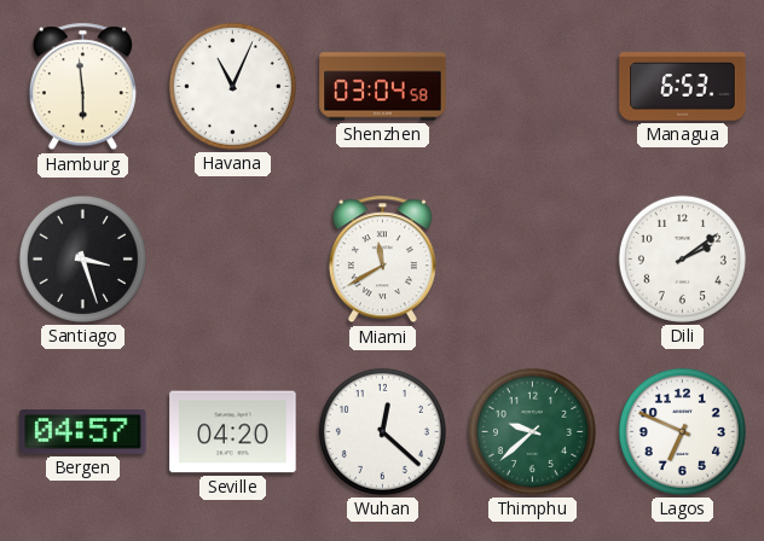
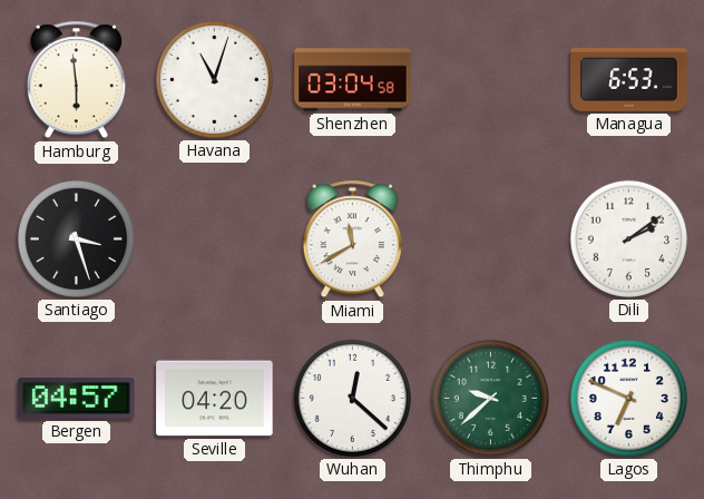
Havana: 11:04 -> 11:03 (214, 79)
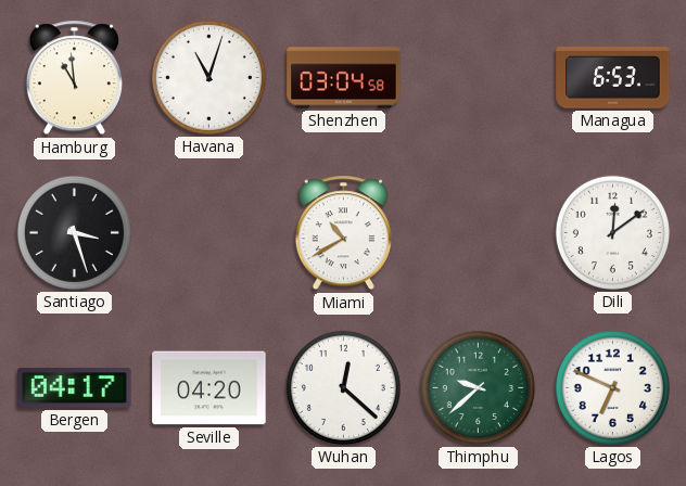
Hamburg: 5:59 -> 10:59 (74, 78)
Miami: 11:40 -> 10:40 (343, 233)
Dili: 2:09 -> 12:09 (612, 232)
Bergen: 04:57 -> 04:17 (75, 388)
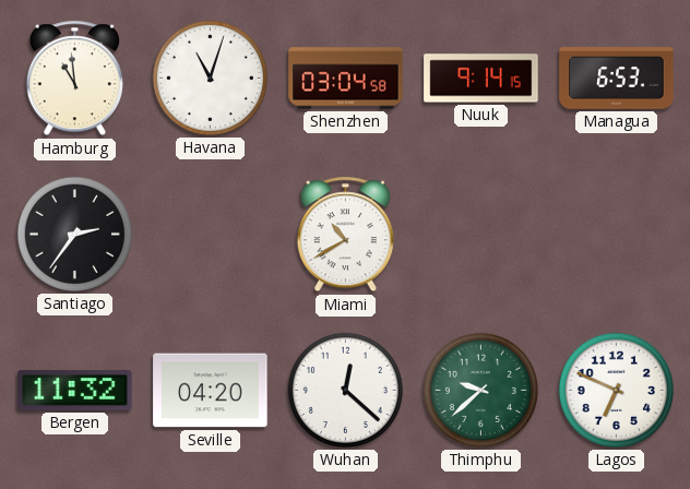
Nuuk: none -> 9:14 (481, 79)
Santiago: 3:27 -> 2:36 (74, 234)
Dili: 12:09 -> none (612, 232)
Bergen: 04:17 -> 11:32 (75, 391)
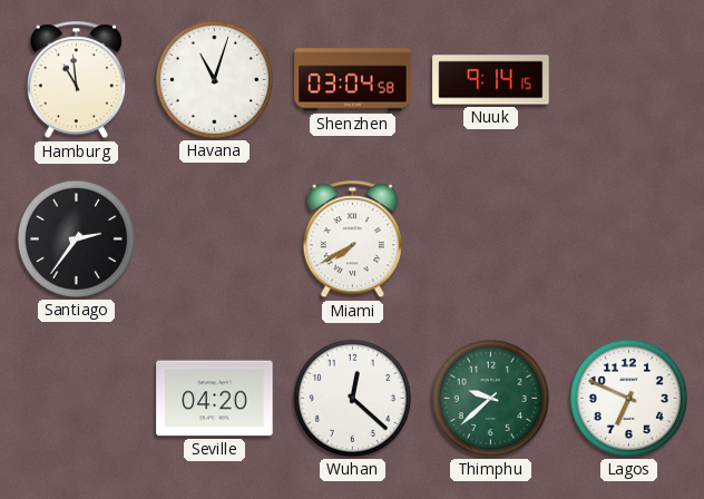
Managua: 6:53 -> none (617, 79)
Miami: 10:40 -> 7:40 (352, 239)
Bergen: 11:32 -> none (75, 391)
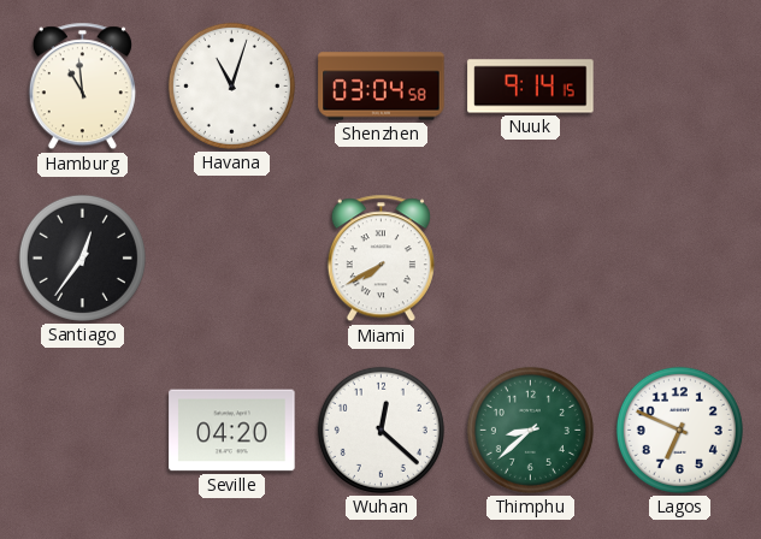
Santiago: 2:36 -> 12:36 (82, 257)
Thimphu: 9:38 -> 8:38 (530, 430)
